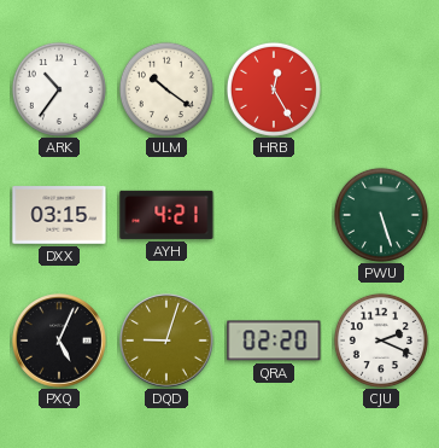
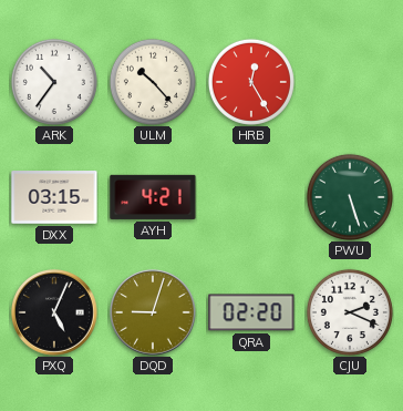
ULM: 10:21 -> 10:23 (153, 82)
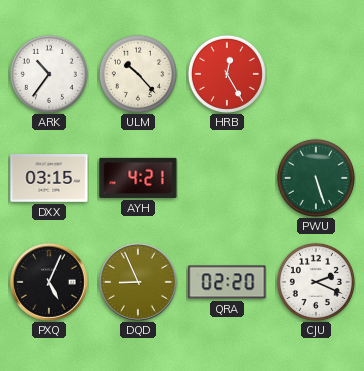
DQD: 9:03 -> 8:56 (139, 283)
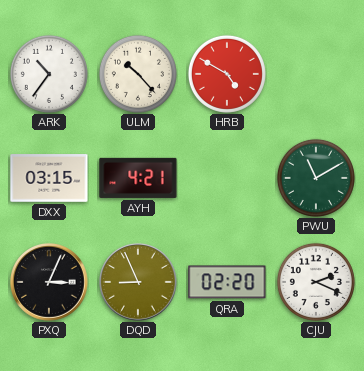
HRB: 12:25 -> 4:50 (227, 74)
PWU: 5:27 -> 11:10 (316, 178)
PXQ: 5:04 -> 3:04 (50, 283)
